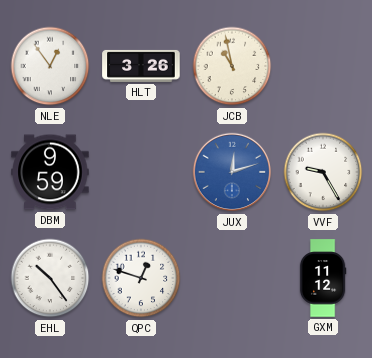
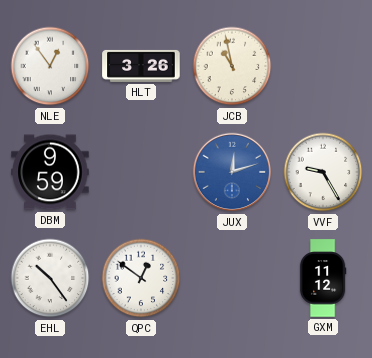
QPC: 12:48 -> 12:51 (141, 278)
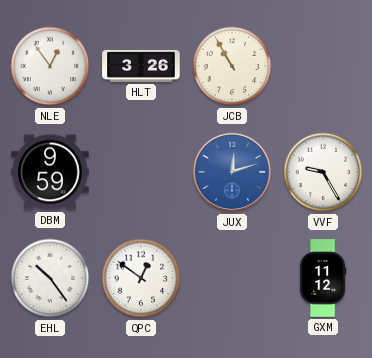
JCB: 10:58 -> 10:55 (232, 66)
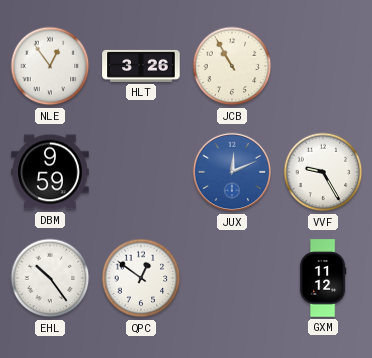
JUX: 12:12 -> 12:11 (232, 172)
